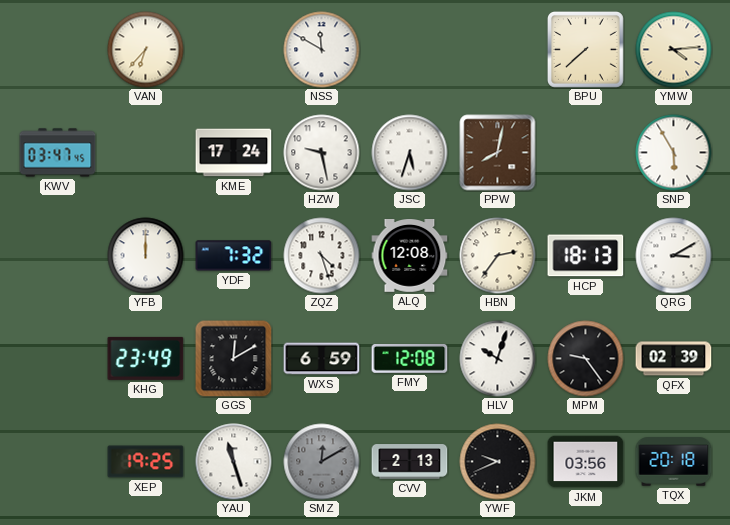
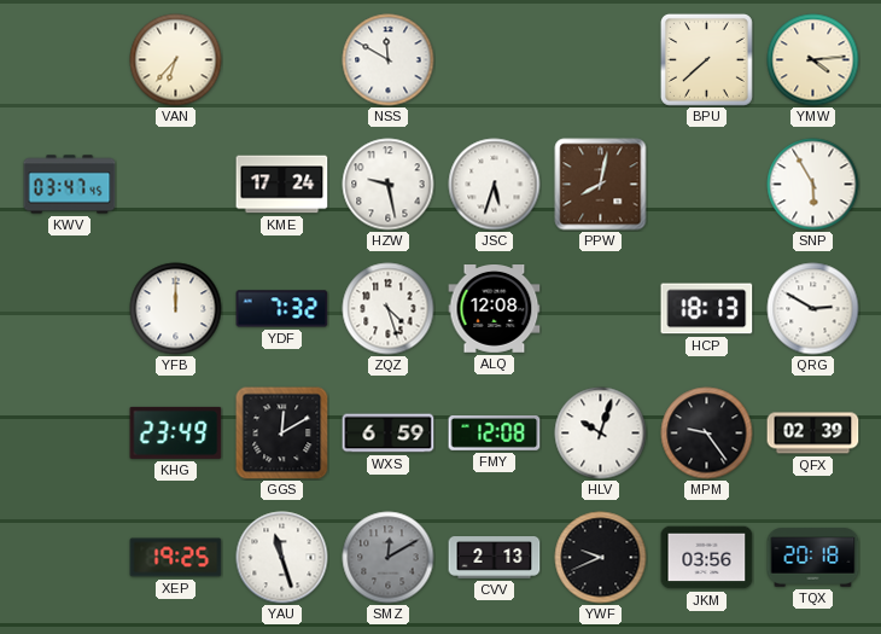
HBN: 2:36 -> none (498, 256)
QRG: 3:10 -> 2:50 (813, 309)
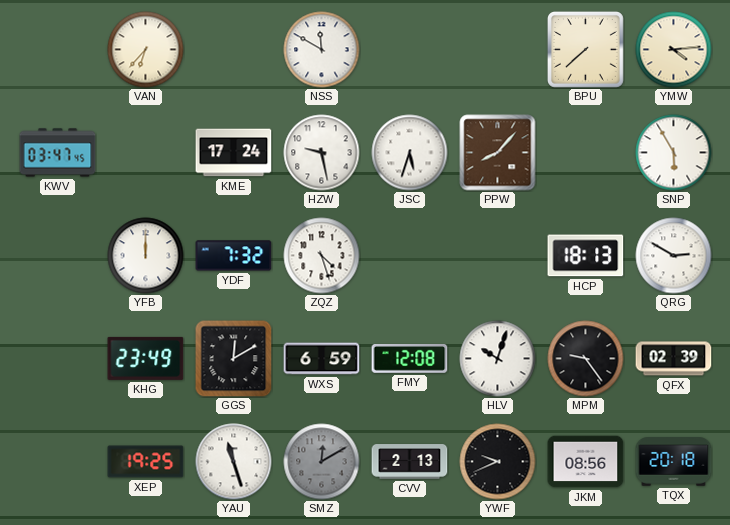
PPW: 8:02 -> 8:07 (498, 153)
ALQ: 12:08 -> none (495, 309)
JKM: 03:56 -> 08:56 (586, 462)
